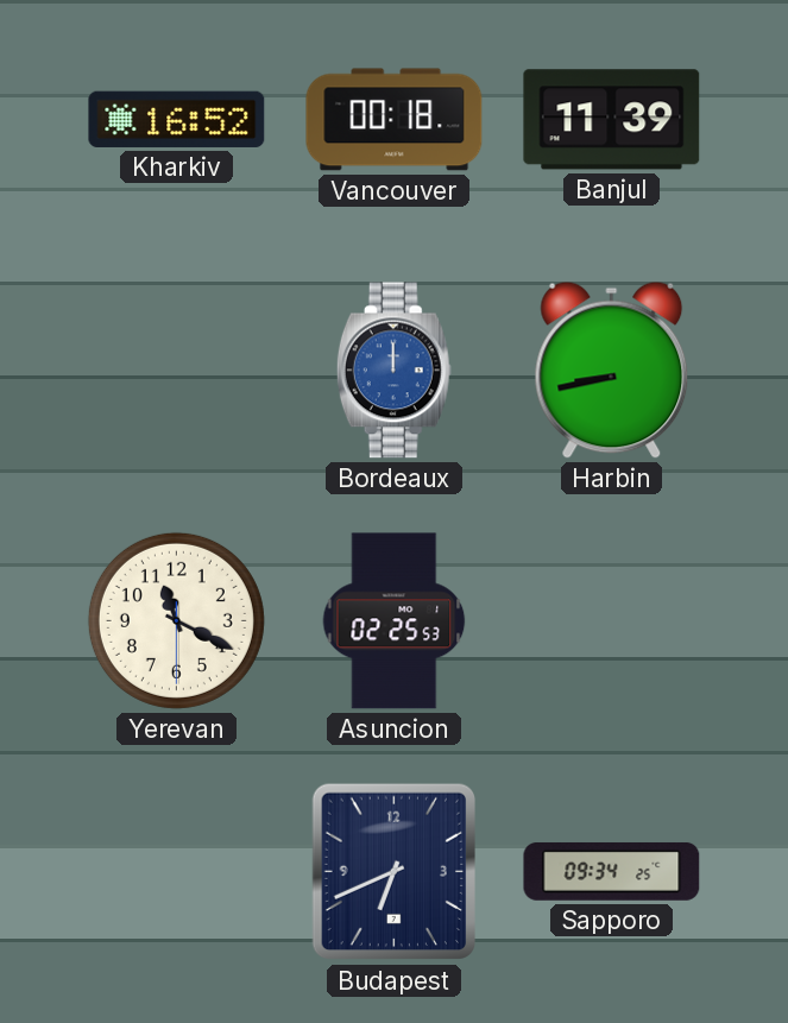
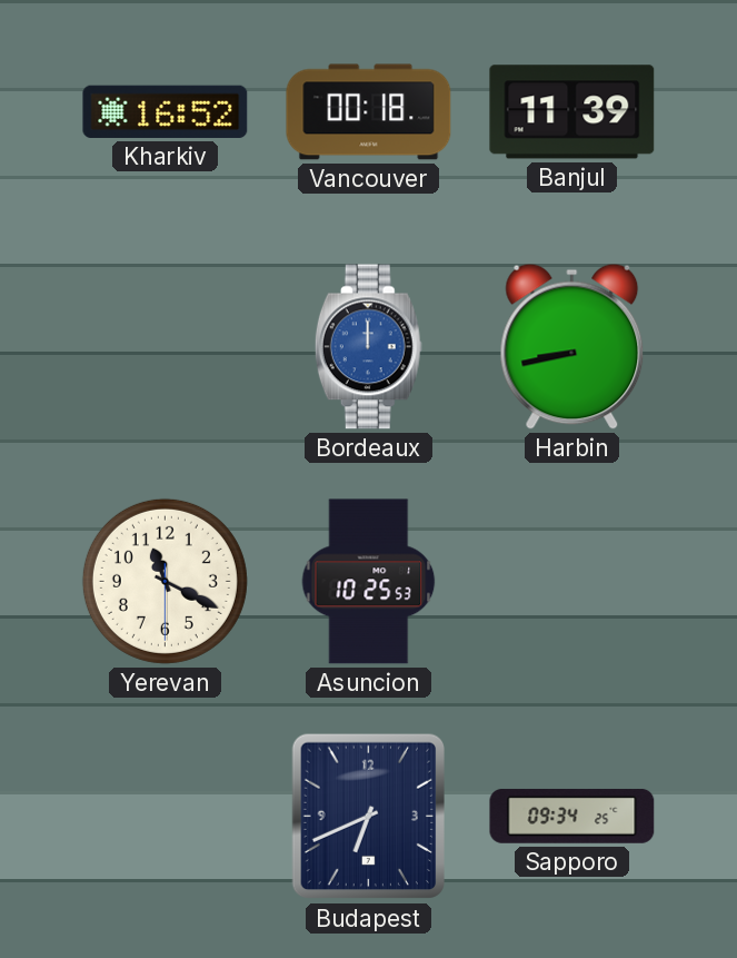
Asuncion: 02:25 -> 10:25 (369, 582)
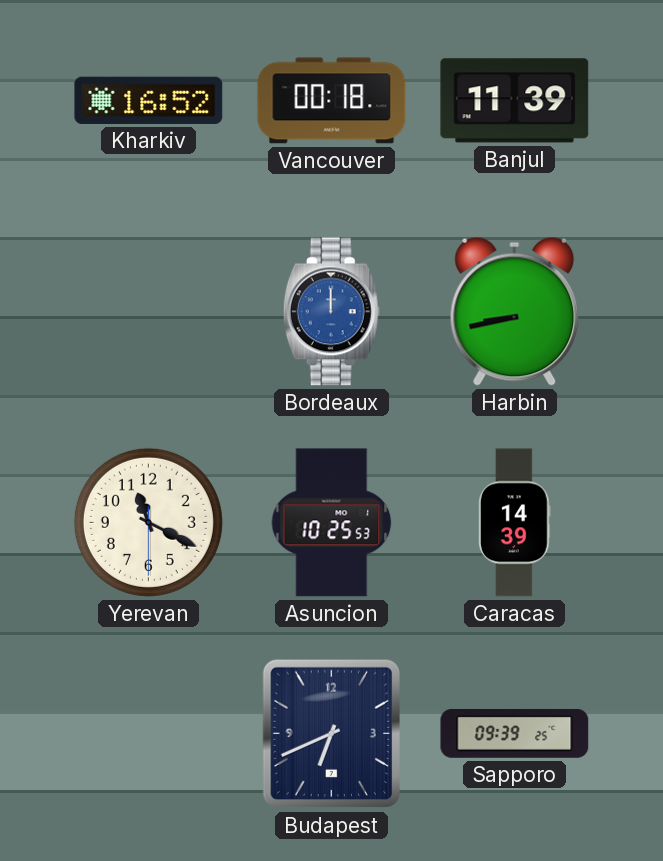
Caracas: none -> 14:39 (515, 523)
Sapporo: 09:34 -> 09:39 (515, 733)
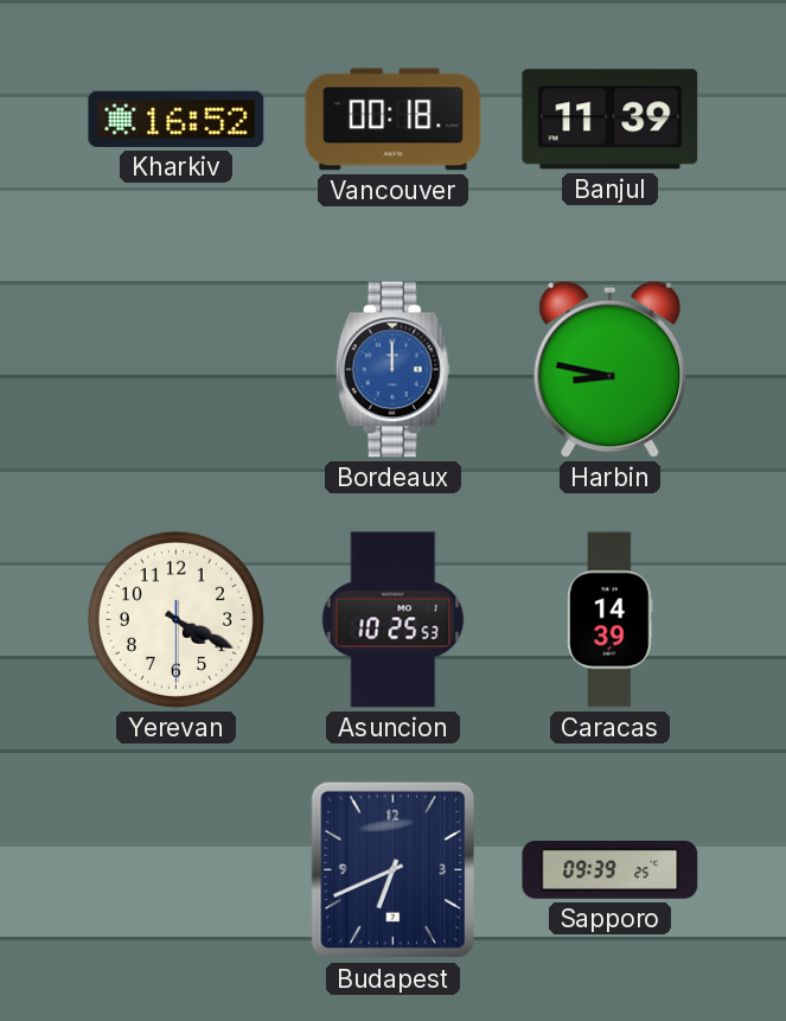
Harbin: 8:43 -> 8:47 (611, 369)
Yerevan: 11:19 -> 4:19 (175, 619)
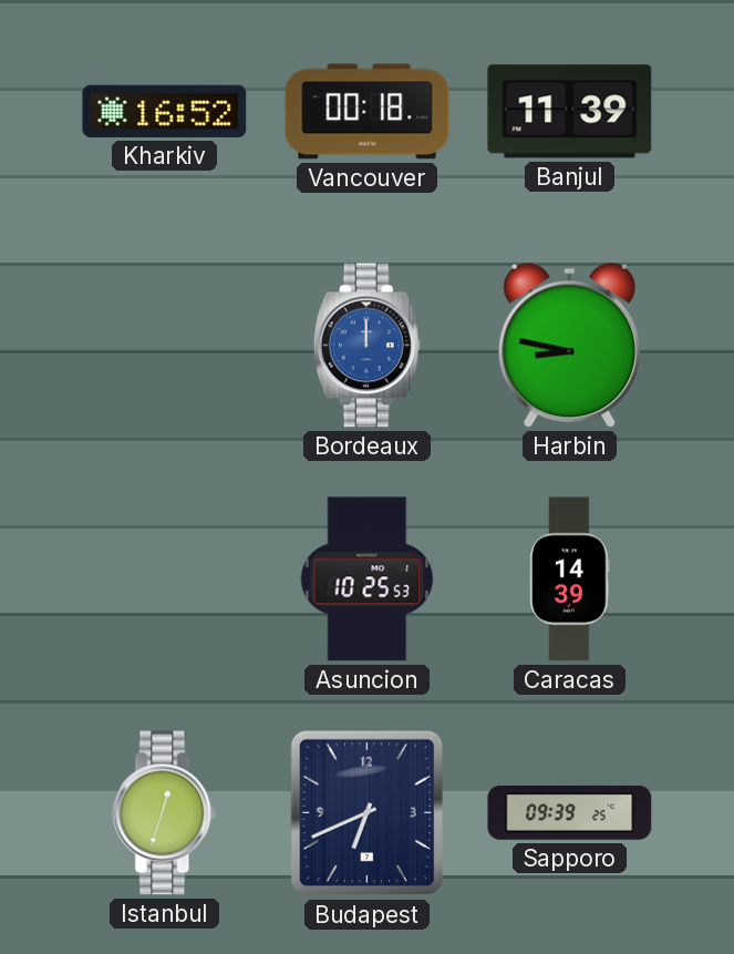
Yerevan: 4:19 -> none (175, 619)
Istanbul: none -> 12:33 (165, 813)
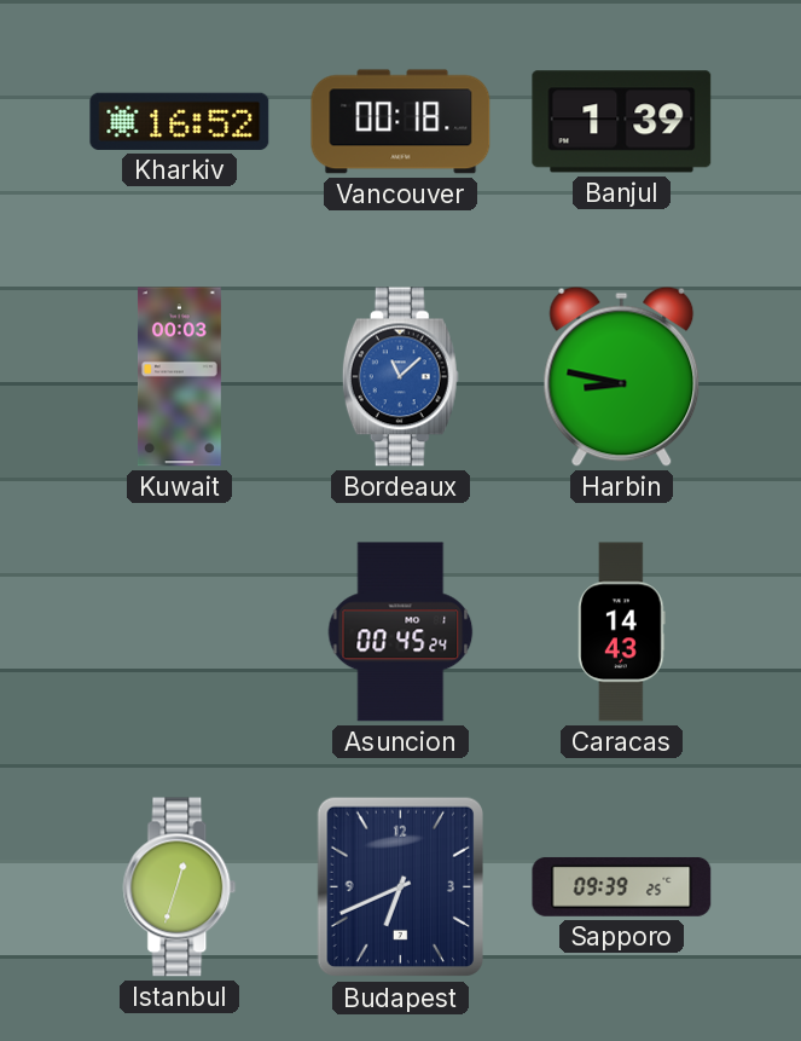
Banjul: 11:39 -> 1:39 (622, 122)
Kuwait: none -> 00:03 (179, 377)
Bordeaux: 12:00 -> 11:08 (400, 377)
Asuncion: 10:25 -> 00:45 (401, 632)
Caracas: 14:39 -> 14:43 (622, 632)
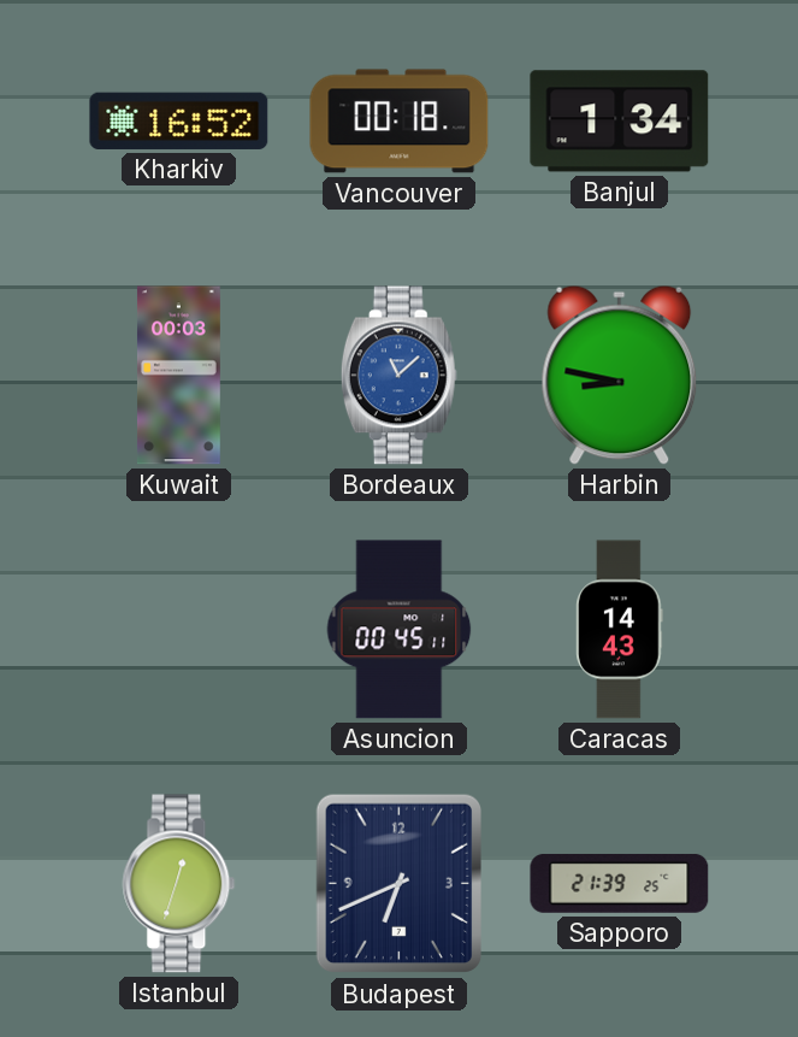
Banjul: 1:39 -> 1:34 (620, 122)
Asuncion: 00:45:24 -> 00:45:11 (400, 630)
Sapporo: 09:39 -> 21:39 (620, 883)
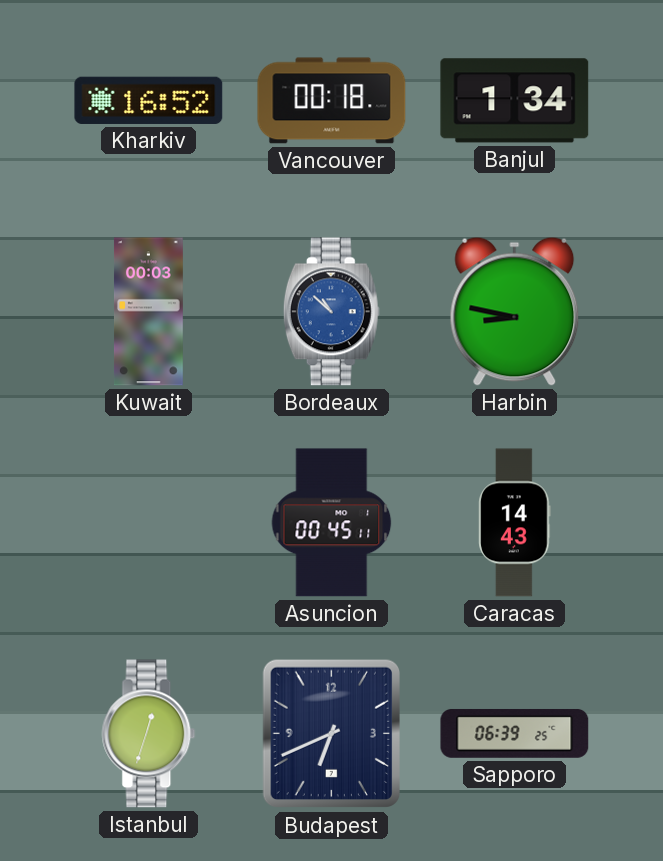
Bordeaux: 11:08 -> 10:52 (331, 312)
Sapporo: 21:39 -> 06:39 (515, 733)
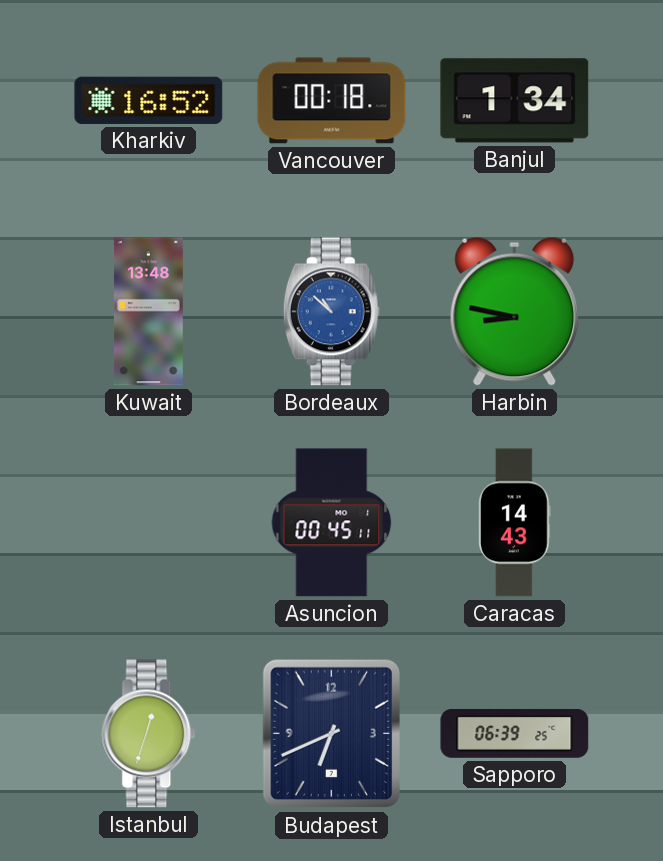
Kuwait: 00:03 -> 13:48 (148, 312)
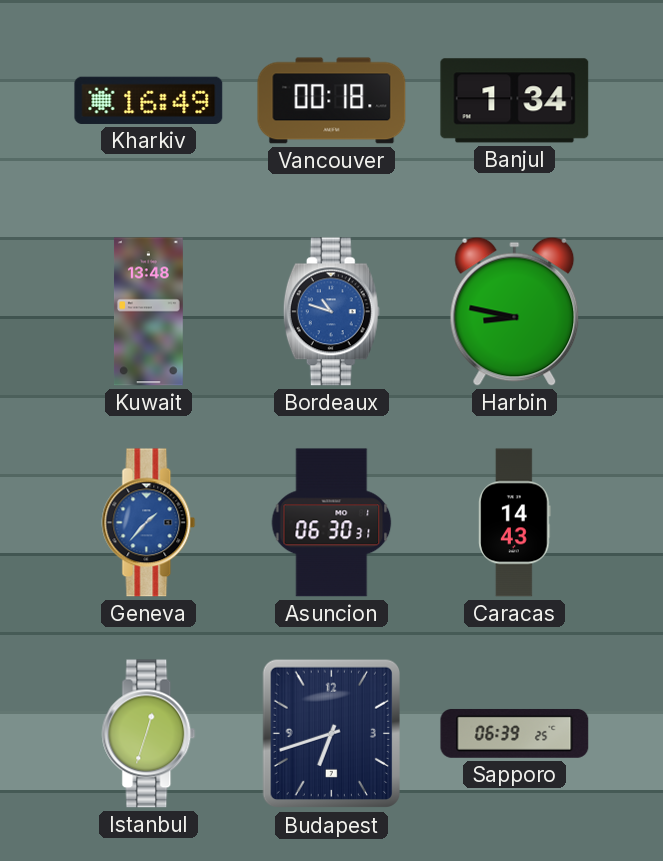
Kharkiv: 16:52 -> 16:49 (149, 100)
Bordeaux: 10:52 -> 10:48 (331, 312)
Geneva: none -> 1:37 (149, 523)
Asuncion: 00:45 -> 06:30 (332, 523)
Budapest: 6:41 -> 6:42 (331, 734)
